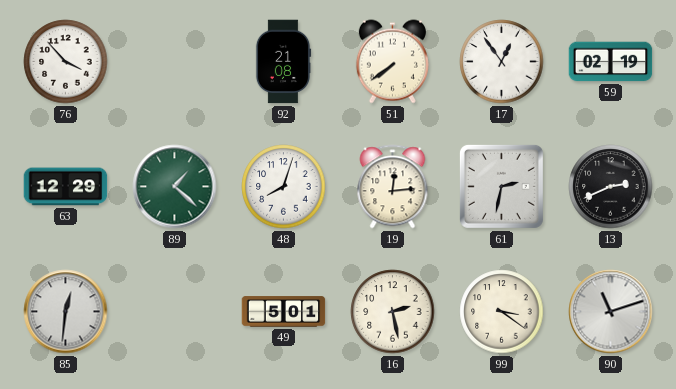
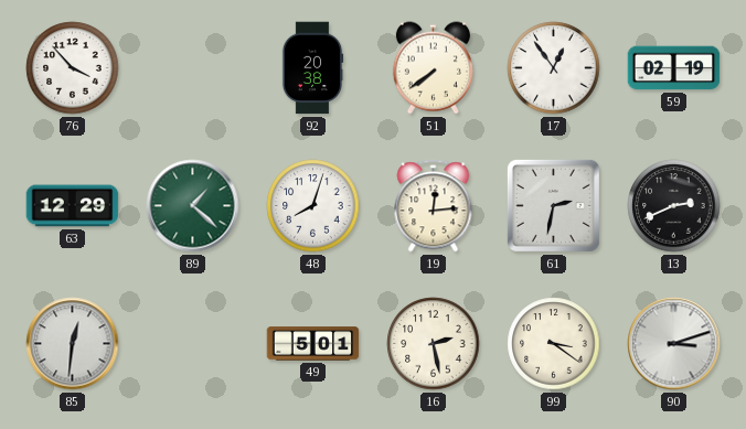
92: 21:08 -> 20:38 (312, 68)
90: 11:12 -> 3:12 (674, 344)
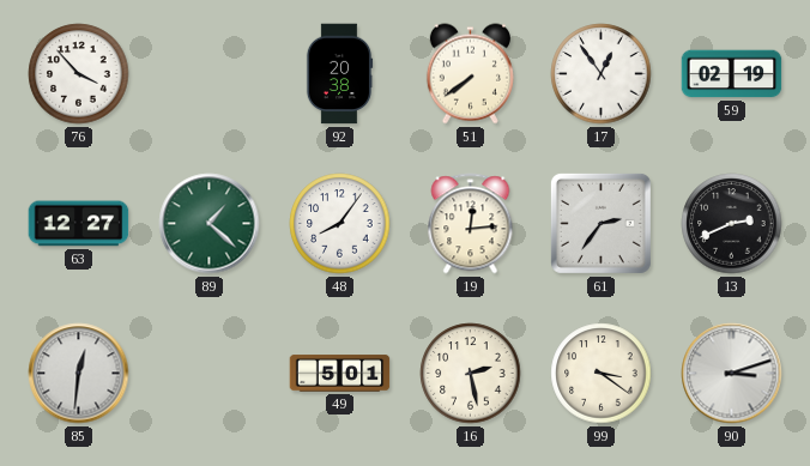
63: 12:29 -> 12:27 (79, 224)
48: 8:03 -> 8:06 (340, 224)
61: 2:32 -> 2:36 (600, 223)
